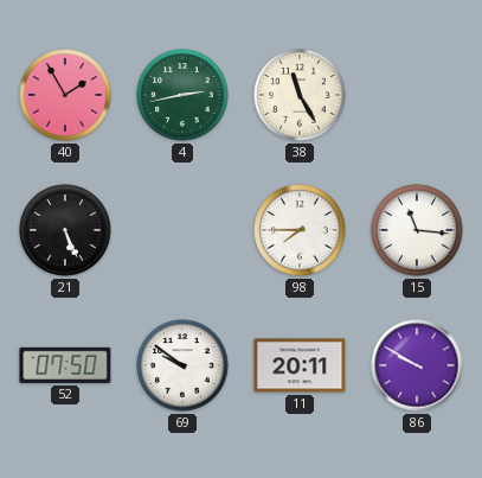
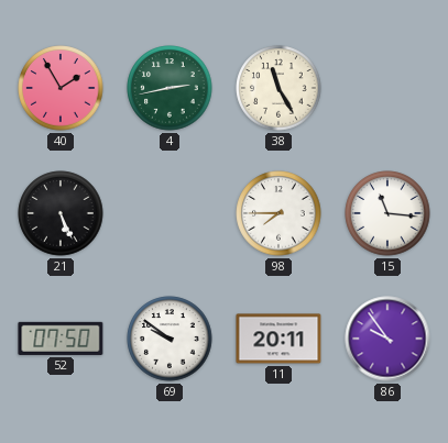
86: 9:50 -> 9:54 (387, 339)
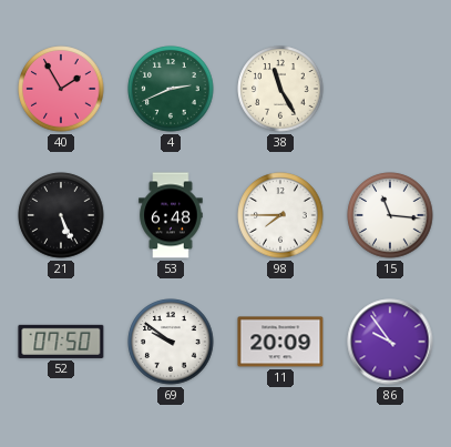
4: 2:43 -> 2:41 (171, 89)
53: none -> 6:48 (171, 215)
11: 20:11 -> 20:09 (280, 342)
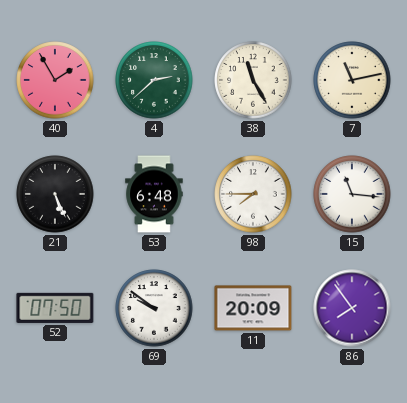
4: 2:41 -> 2:38 (154, 80)
7: none -> 11:13 (352, 80)
86: 9:54 -> 7:54 (352, 308)
